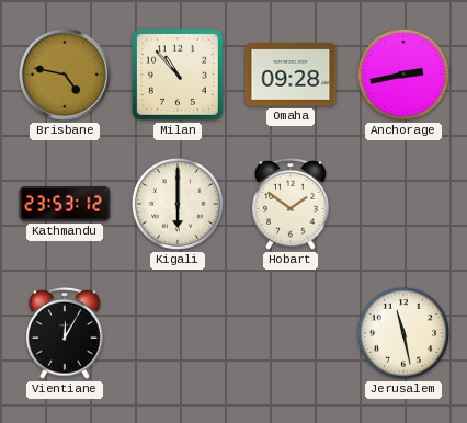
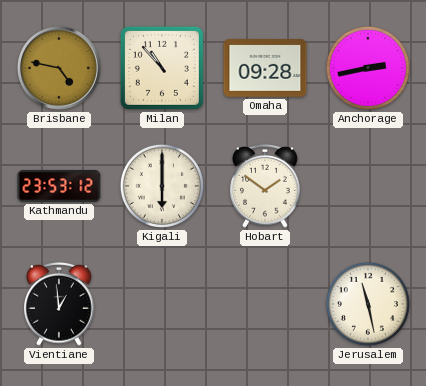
Vientiane: 12:05 -> 12:59 (59, 305)
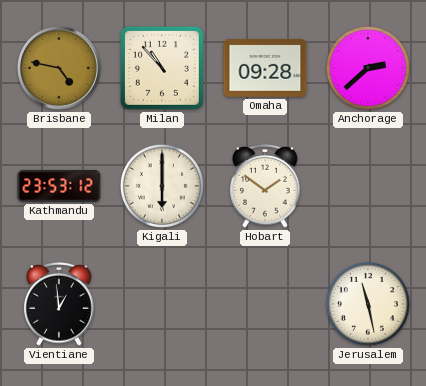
Anchorage: 2:43 -> 2:38 (368, 68)
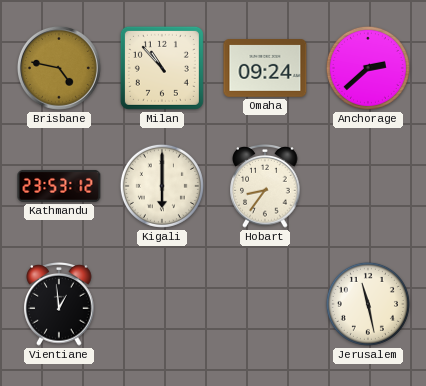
Omaha: 09:28 -> 09:24 (265, 69)
Hobart: 1:51 -> 8:36 (265, 187)
